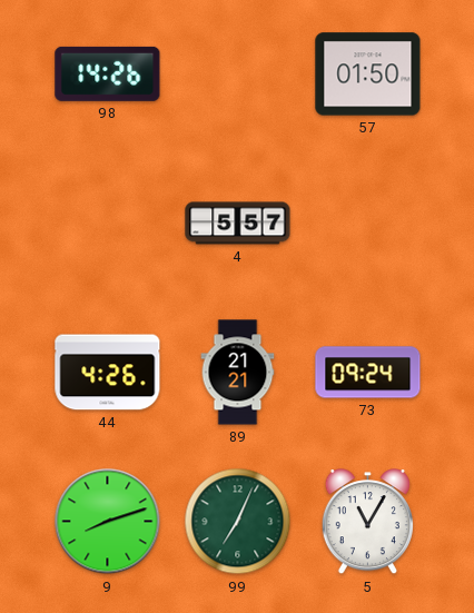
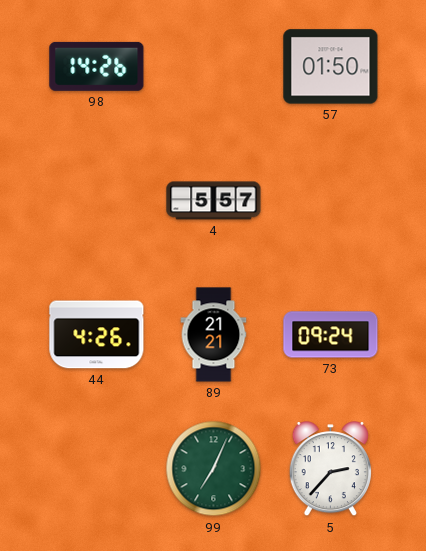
9: 8:12 -> none (108, 522)
5: 11:05 -> 2:37 (330, 469)
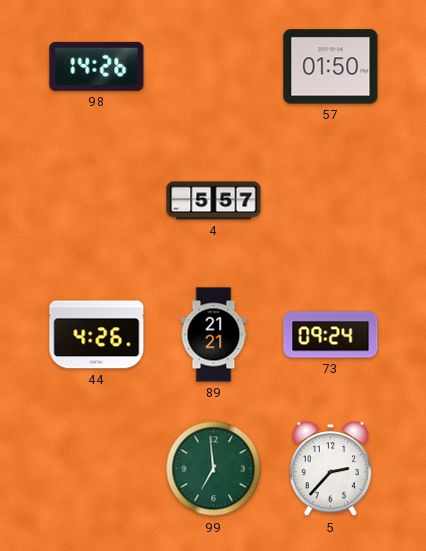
99: 7:04 -> 6:59 (214, 469)
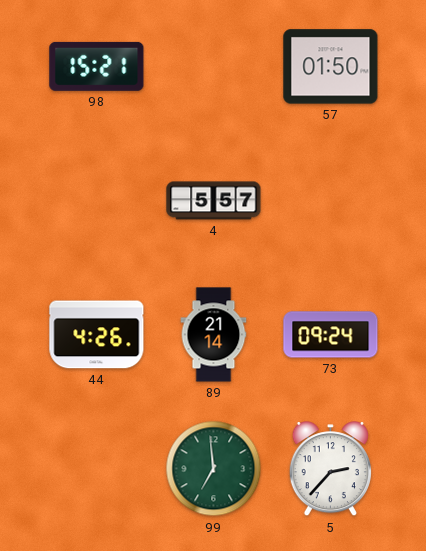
98: 14:26 -> 15:21 (97, 66)
89: 21:21 -> 21:14 (214, 335)
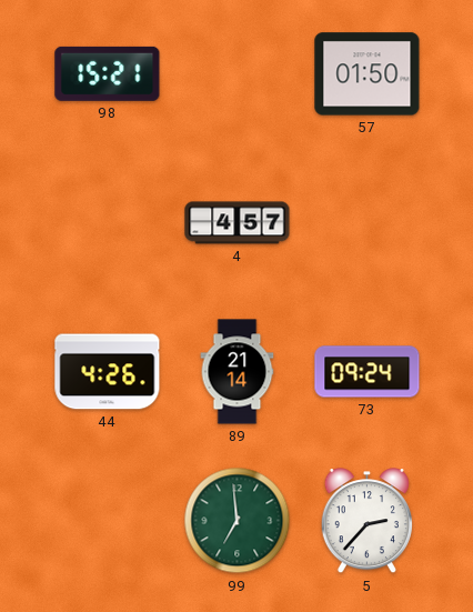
4: 5:57 -> 4:57 (238, 223)
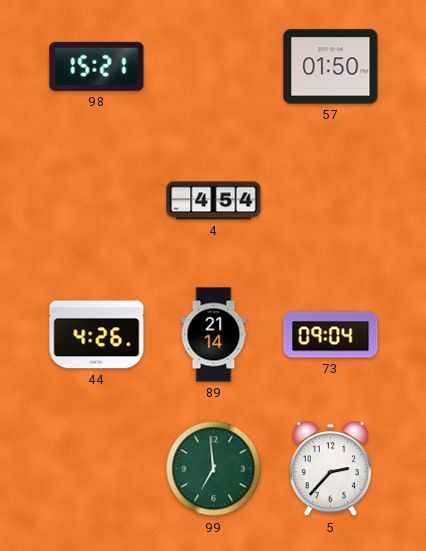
4: 4:57 -> 4:54 (214, 201)
73: 09:24 -> 09:04 (331, 335)
